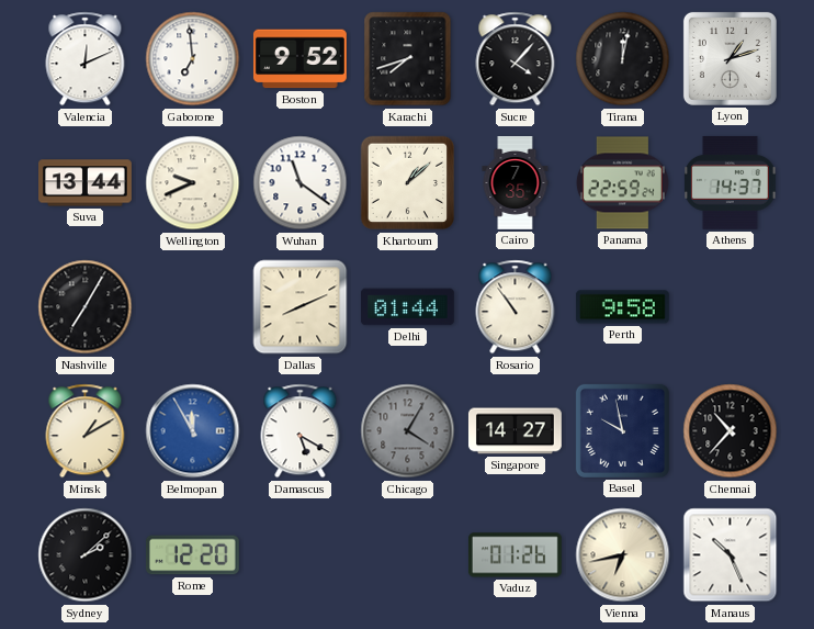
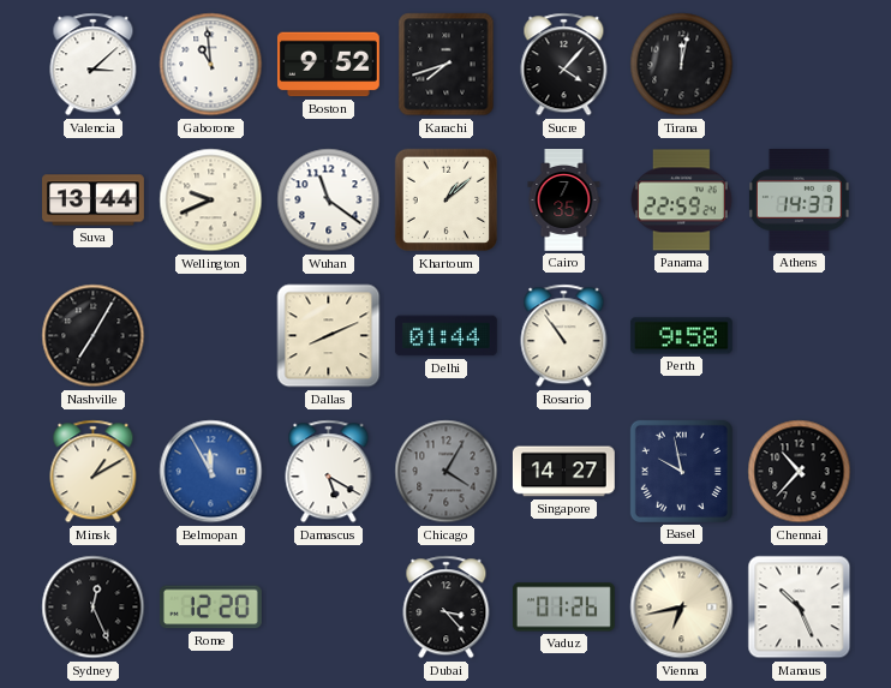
Valencia: 12:11 -> 3:08 (94, 65)
Gaborone: 6:59 -> 10:59 (211, 65)
Lyon: 1:12 -> none (730, 58)
Sydney: 2:08 -> 12:26 (94, 608)
Dubai: none -> 3:23 (447, 608)
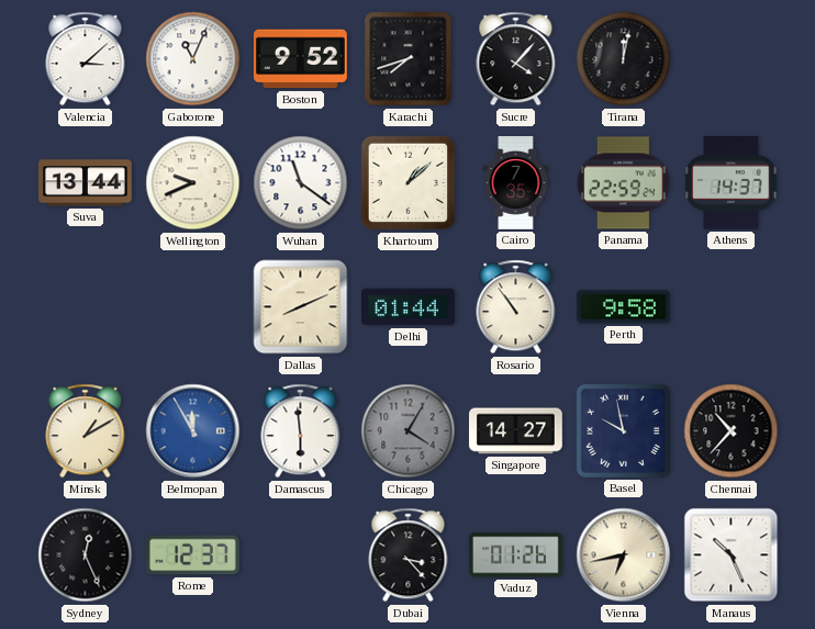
Gaborone: 10:59 -> 11:04 (193, 59)
Nashville: 7:05 -> none (94, 336)
Damascus: 5:20 -> 5:59 (301, 431)
Rome: 12:20 -> 12:37 (192, 555)
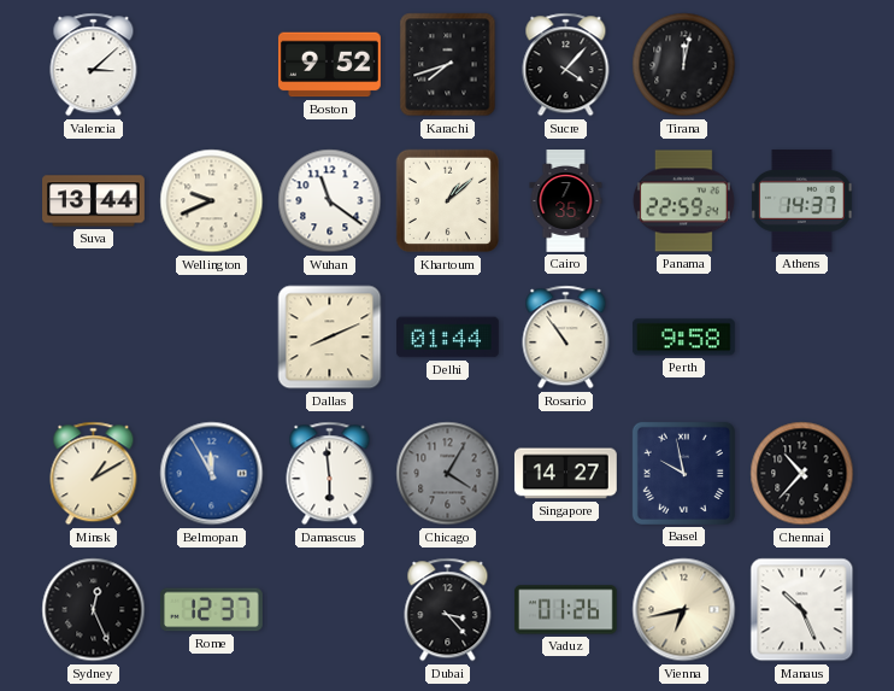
Gaborone: 11:04 -> none (193, 59)
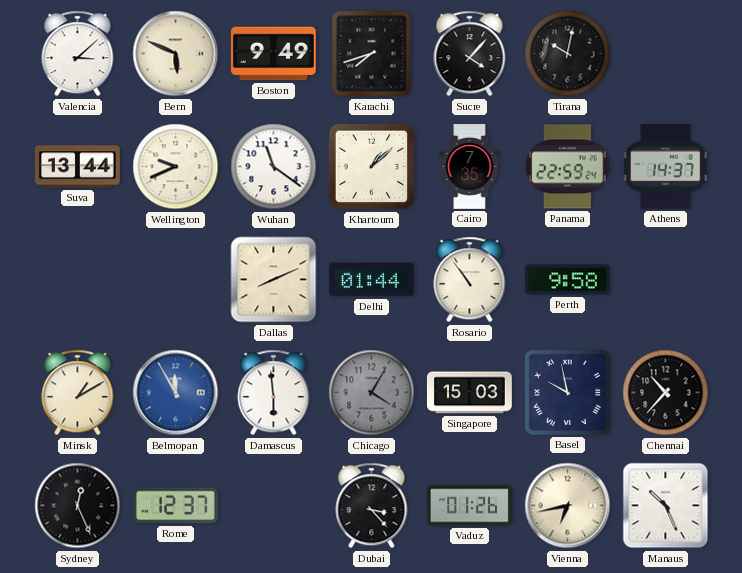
Bern: none -> 5:49 (176, 54)
Boston: 9:52 -> 9:49 (274, 54)
Tirana: 12:02 -> 10:02 (568, 54)
Singapore: 14:27 -> 15:03 (469, 393)
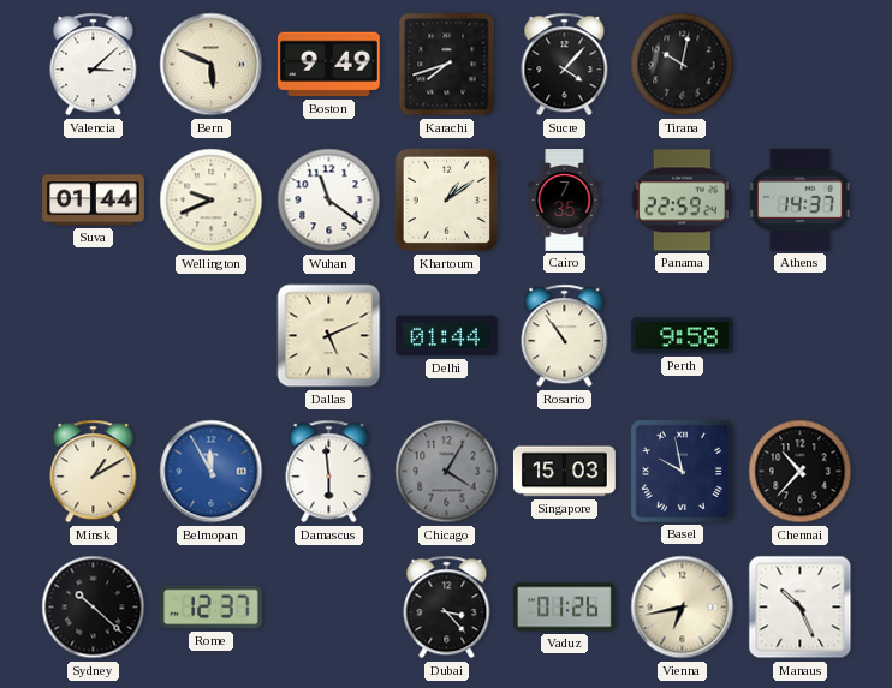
Suva: 13:44 -> 01:44 (94, 201)
Khartoum: 1:08 -> 1:09 (447, 201)
Dallas: 8:11 -> 5:11 (329, 336)
Sydney: 12:26 -> 10:22 (94, 608)
